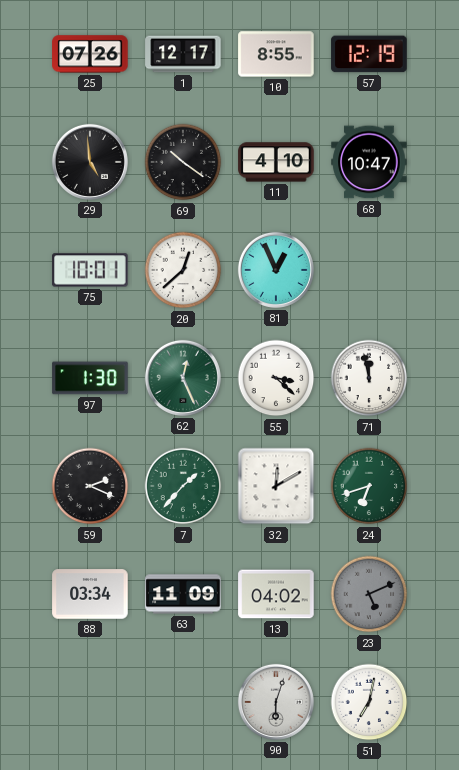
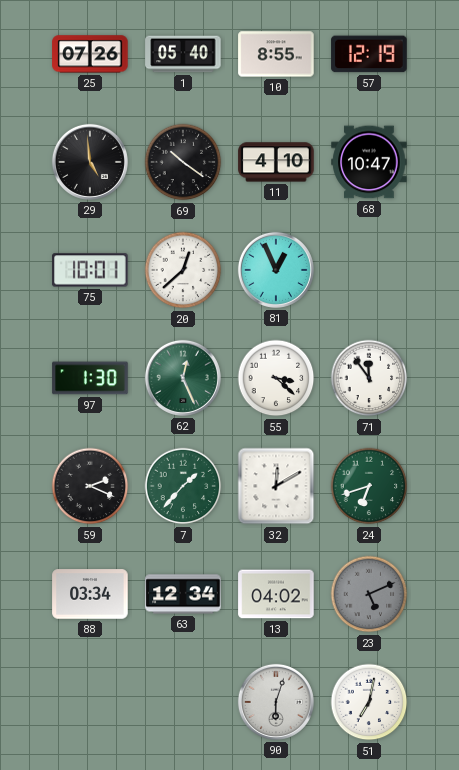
1: 12:17 -> 05:40 (183, 54)
71: 11:58 -> 11:54 (369, 378)
63: 11:09 -> 12:34 (183, 594)
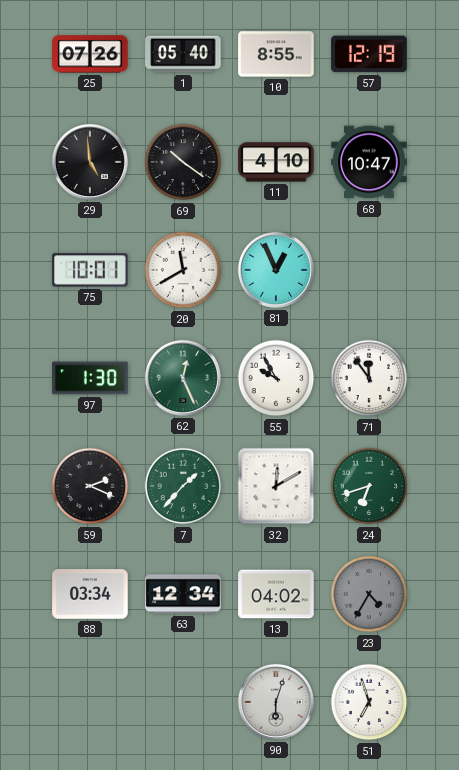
20: 12:38 -> 11:40 (183, 270)
55: 3:22 -> 9:55 (276, 378)
23: 5:11 -> 4:35 (369, 594)
51: 7:02 -> 6:57 (369, 702)
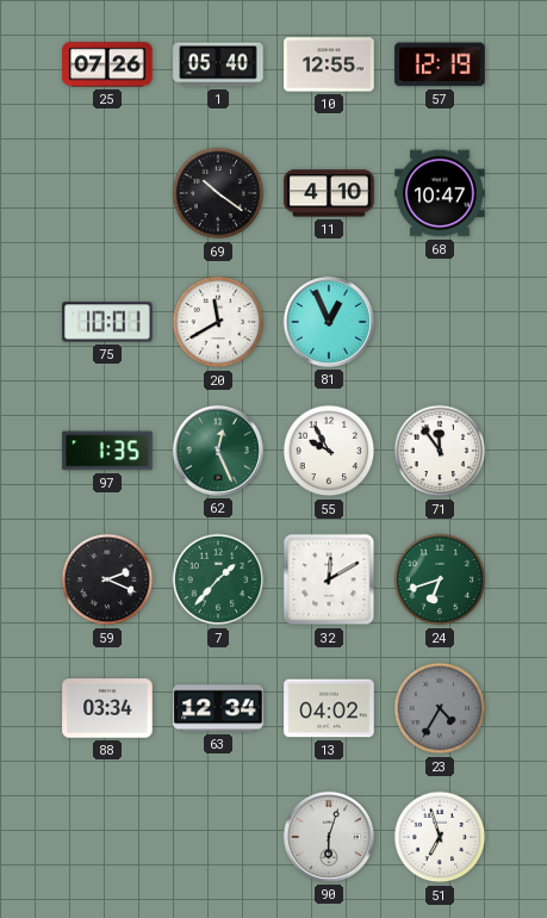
10: 8:55 -> 12:55 (329, 64)
29: 4:59 -> none (90, 162)
97: 1:30 -> 1:35 (107, 451)
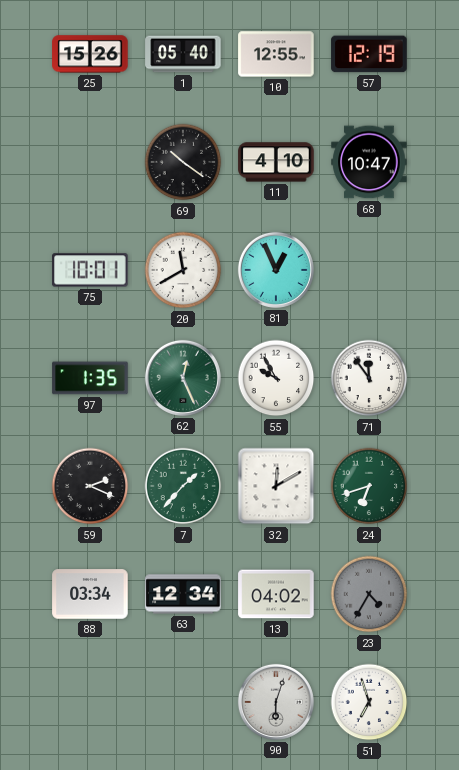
25: 07:26 -> 15:26 (90, 54)
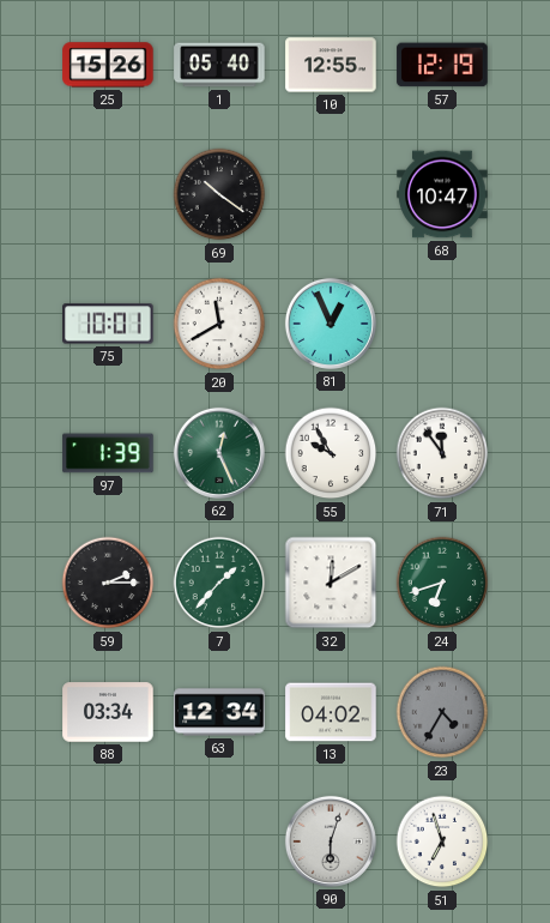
11: 4:10 -> none (276, 162)
97: 1:35 -> 1:39 (108, 453)
59: 2:19 -> 2:15 (108, 583)
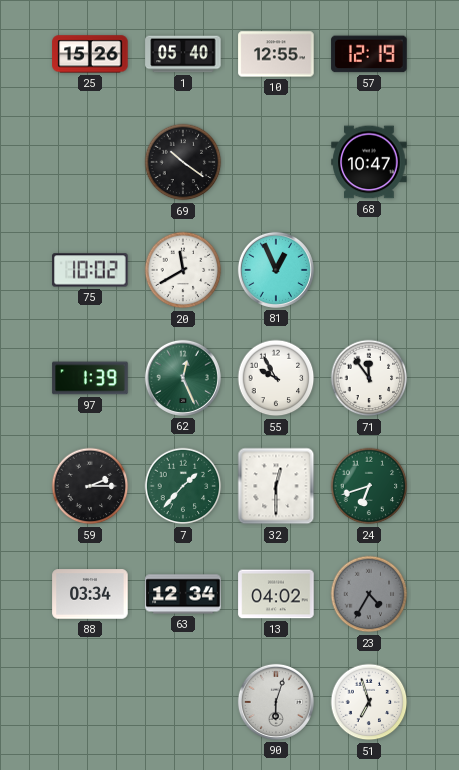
75: 10:01 -> 10:02 (90, 270)
32: 12:10 -> 12:30 (276, 486)
